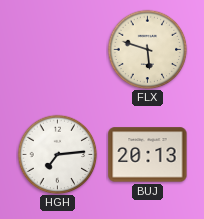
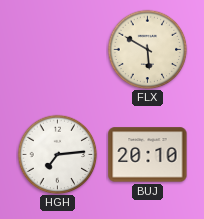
FLX: 5:48 -> 5:50 (147, 49)
BUJ: 20:13 -> 20:10 (148, 155)
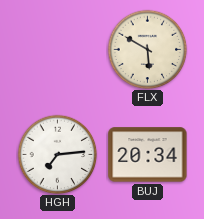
BUJ: 20:10 -> 20:34 (148, 155)
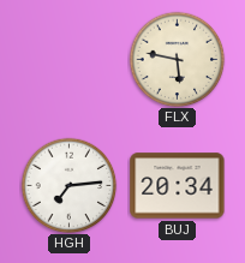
FLX: 5:50 -> 5:47 (177, 59)
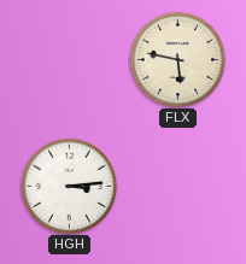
HGH: 7:14 -> 3:14 (69, 186)
BUJ: 20:34 -> none (178, 186)
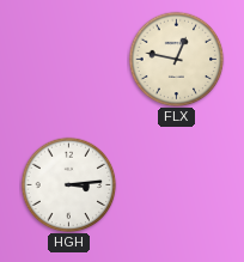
FLX: 5:47 -> 12:47 (176, 59)
